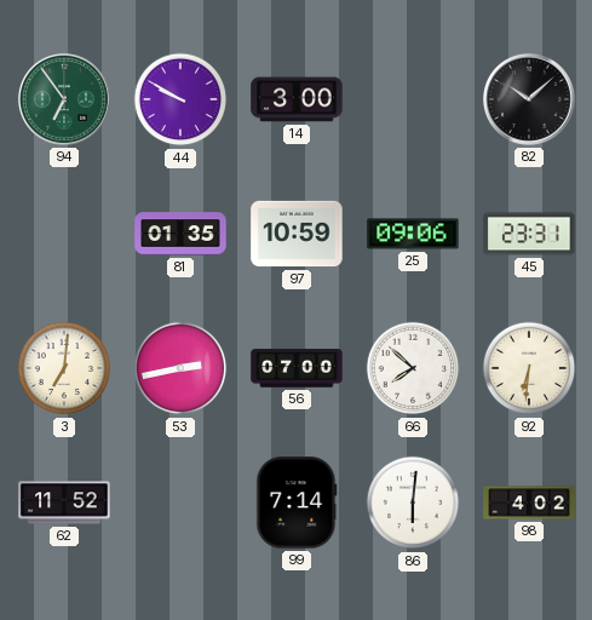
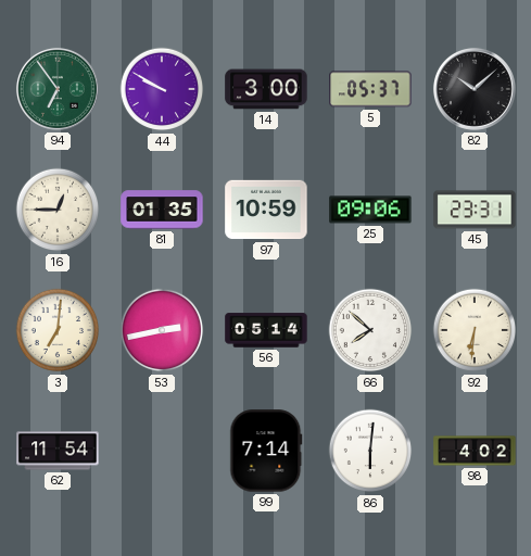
5: none -> 05:37 (370, 89)
16: none -> 12:45 (58, 210)
56: 07:00 -> 05:14 (266, 330)
62: 11:52 -> 11:54 (58, 451)
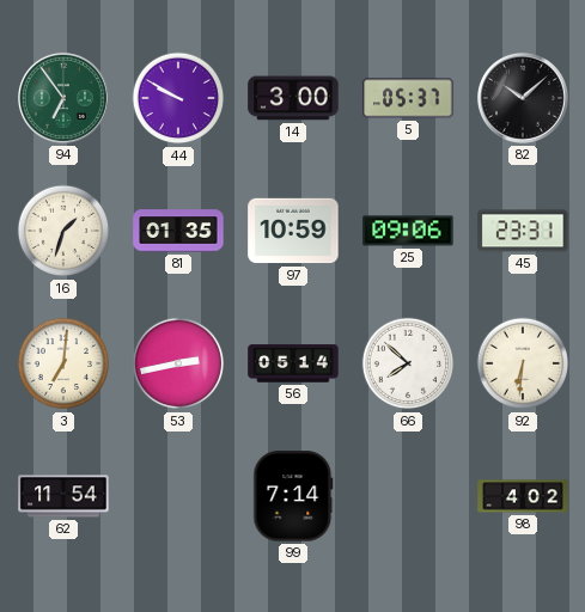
16: 12:45 -> 1:33 (63, 231)
86: 6:01 -> none (370, 451)
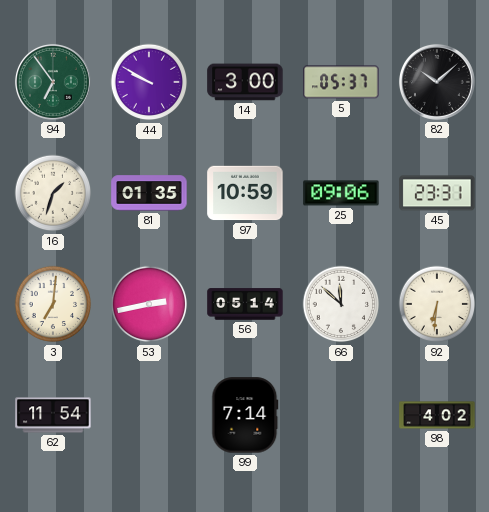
66: 7:52 -> 11:52 (341, 304)
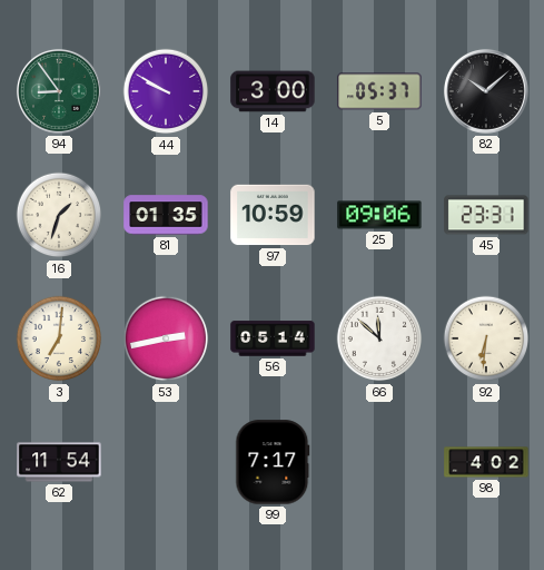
94: 6:54 -> 8:54 (59, 91)
99: 7:14 -> 7:17 (273, 462)
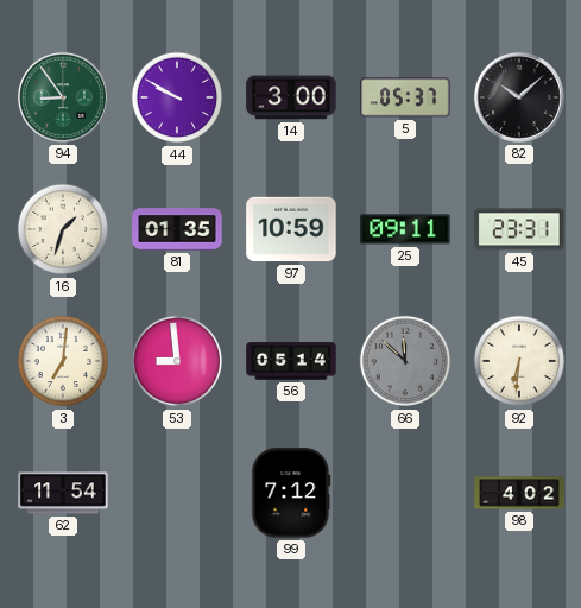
25: 09:06 -> 09:11 (405, 229)
53: 2:43 -> 8:59 (177, 361)
66 dial: white -> grey (405, 361)
99: 7:17 -> 7:12 (291, 493)
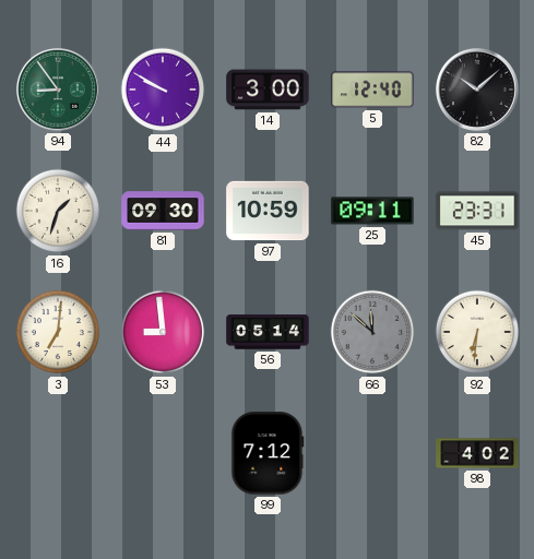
5: 05:37 -> 12:40 (372, 90)
81: 01:35 -> 09:30 (163, 211)
62: 11:54 -> none (63, 493)
